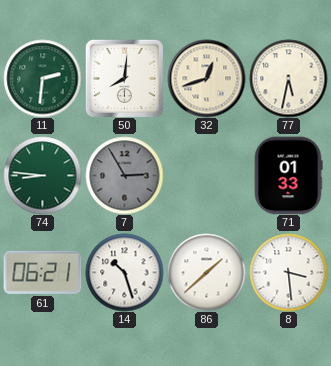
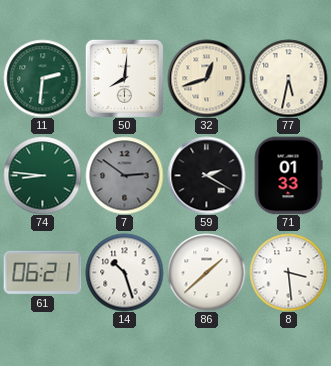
7: 2:55 -> 2:51 (124, 175)
59: none -> 2:20 (206, 175)
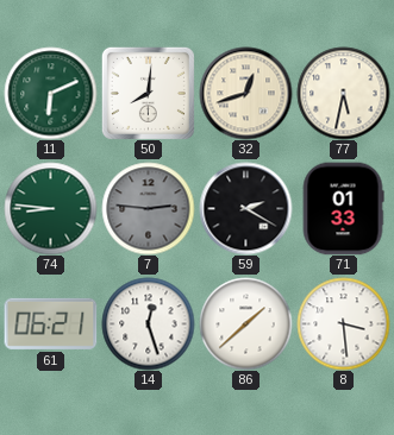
11: 2:31 -> 6:11 (50, 93)
7: 2:51 -> 2:46 (148, 208)
14: 10:27 -> 12:27 (148, 323)
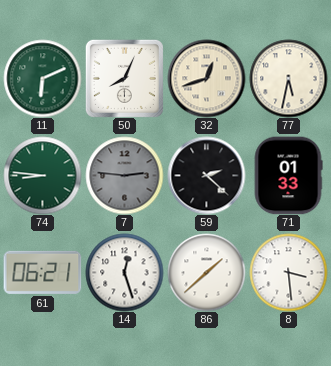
50: 8:01 -> 8:04 (124, 78)
59: 2:20 -> 2:22 (206, 175)
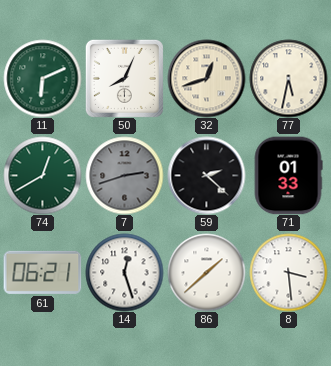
74: 8:46 -> 12:40 (42, 175)
7: 2:46 -> 2:42 (124, 175)
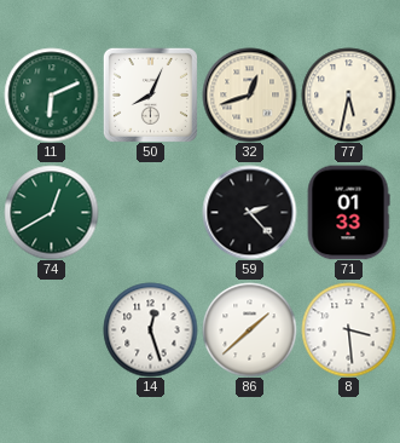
7: 2:42 -> none (124, 175)
59: 2:22 -> 2:23 (249, 212)
61: 06:21 -> none (42, 272)
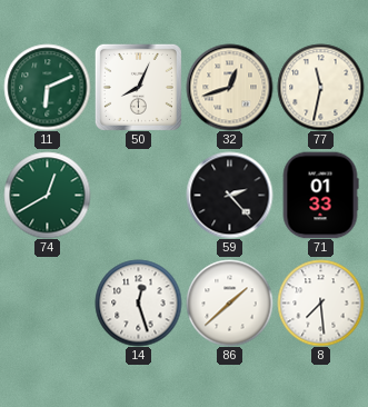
77: 5:32 -> 11:32 (320, 87)
8: 3:29 -> 7:29 (320, 302)
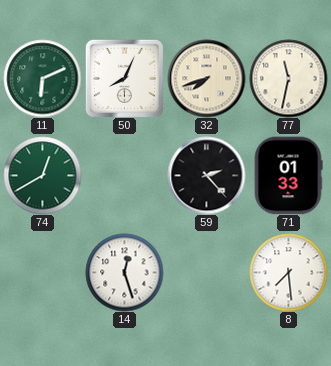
32: 12:42 -> 7:42 (206, 78)
86: 1:38 -> none (229, 302)
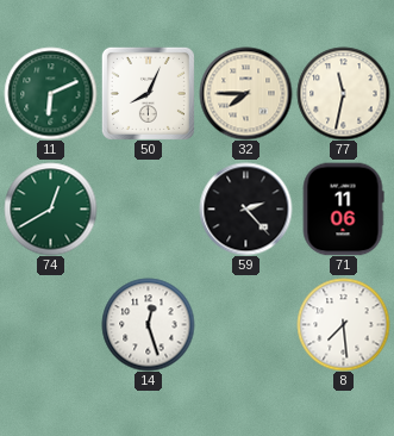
32: 7:42 -> 7:45 (245, 93)
71: 01:33 -> 11:06 (343, 208)
